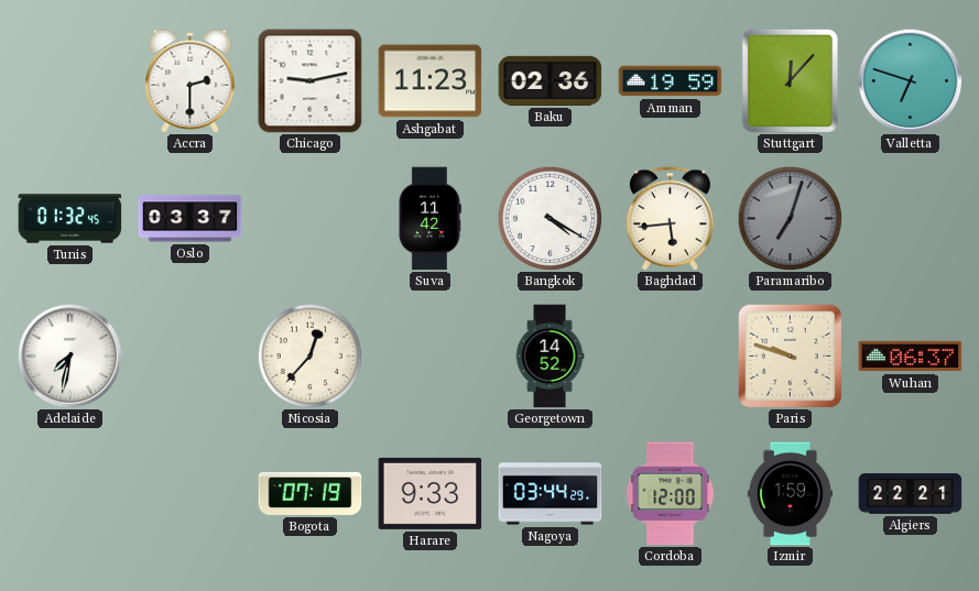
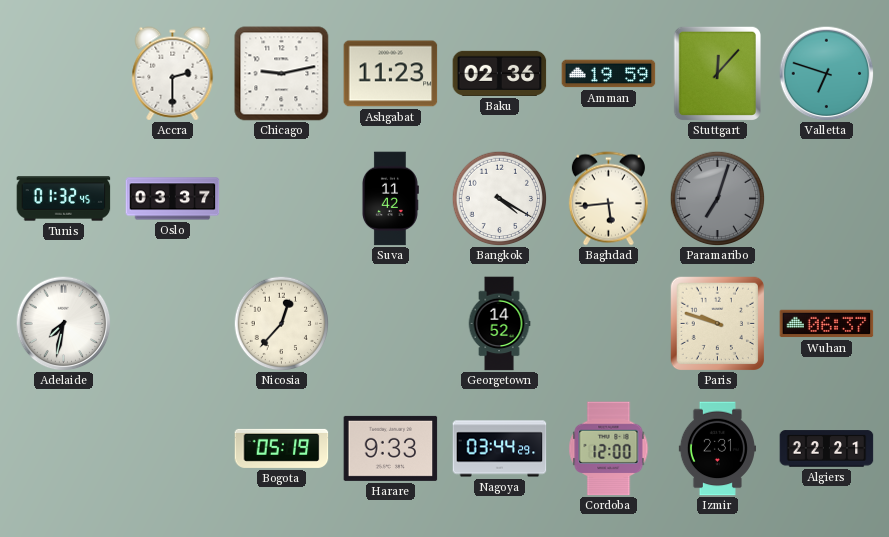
Bogota: 07:19 -> 05:19 (282, 448)
Izmir: 1:59 -> 2:31 (717, 449)
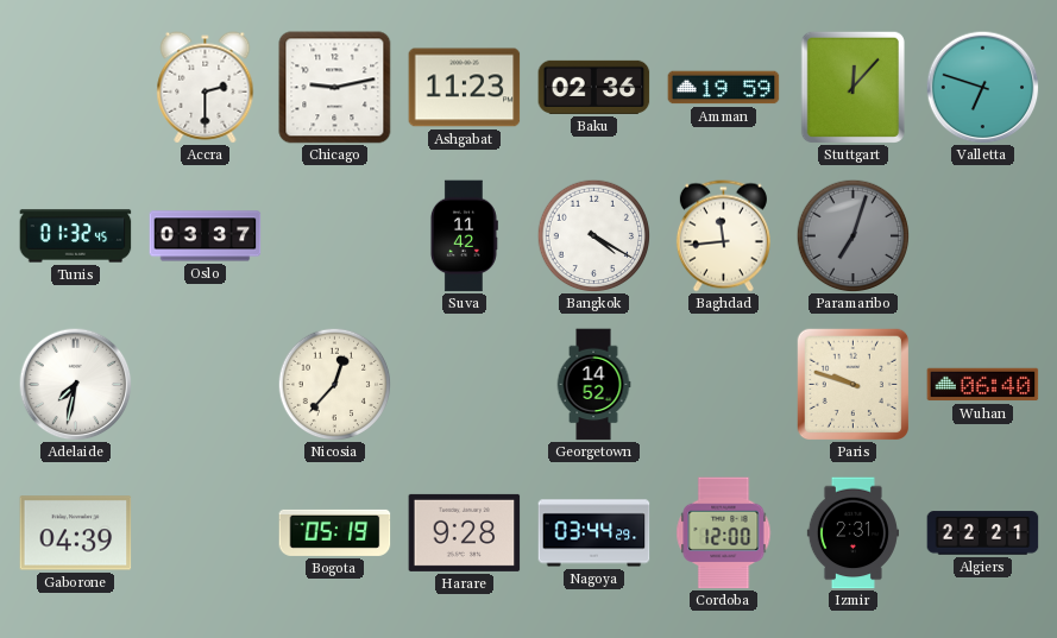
Baghdad: 5:44 -> 11:44 (723, 236)
Wuhan: 06:37 -> 06:40 (983, 385)
Gaborone: none -> 04:39 (76, 533)
Harare: 9:33 -> 9:28 (465, 532)
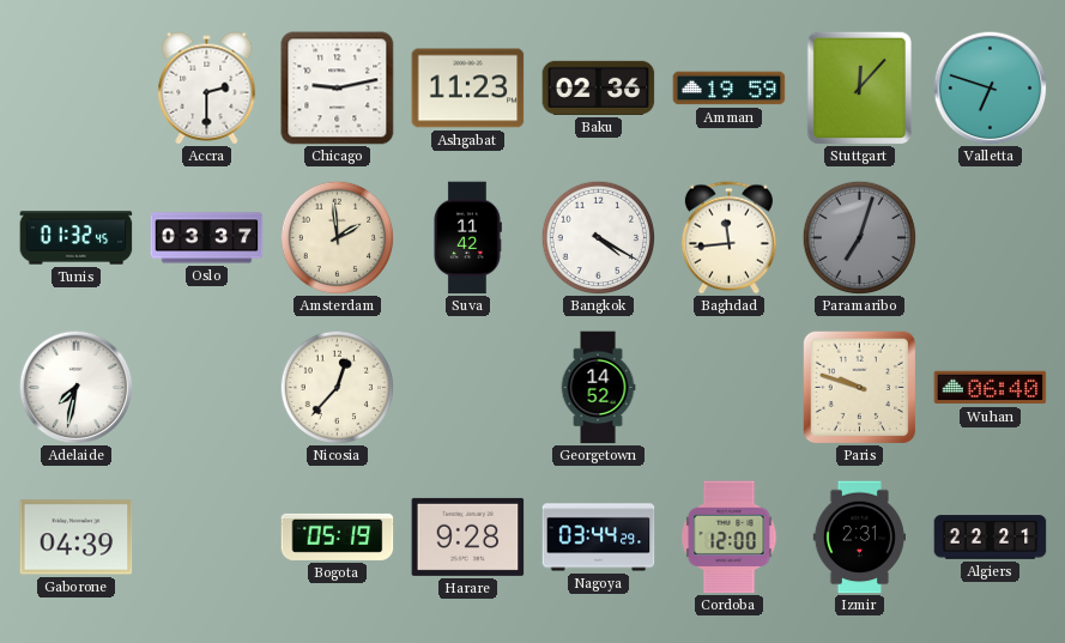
Amsterdam: none -> 1:59 (337, 237)
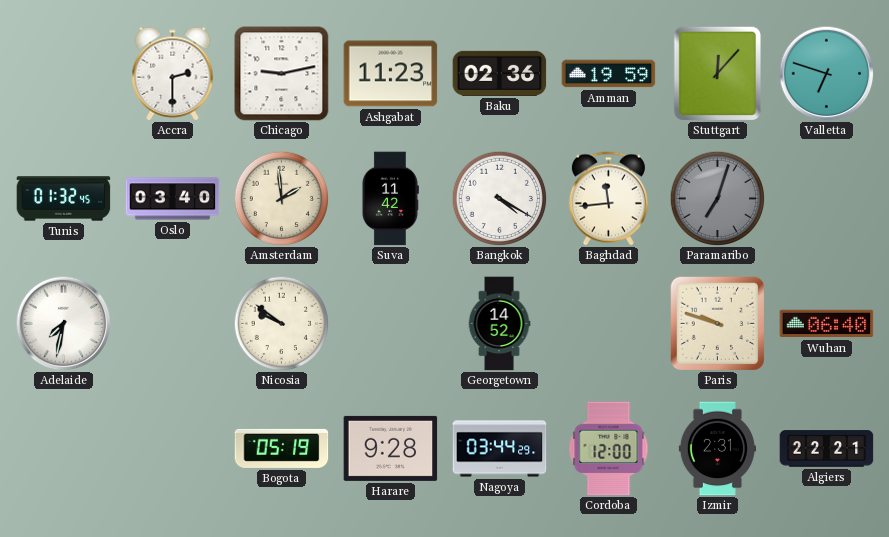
Oslo: 03:37 -> 03:40 (173, 199)
Nicosia: 12:37 -> 9:51 (281, 323)
Gaborone: 04:39 -> none (77, 538)
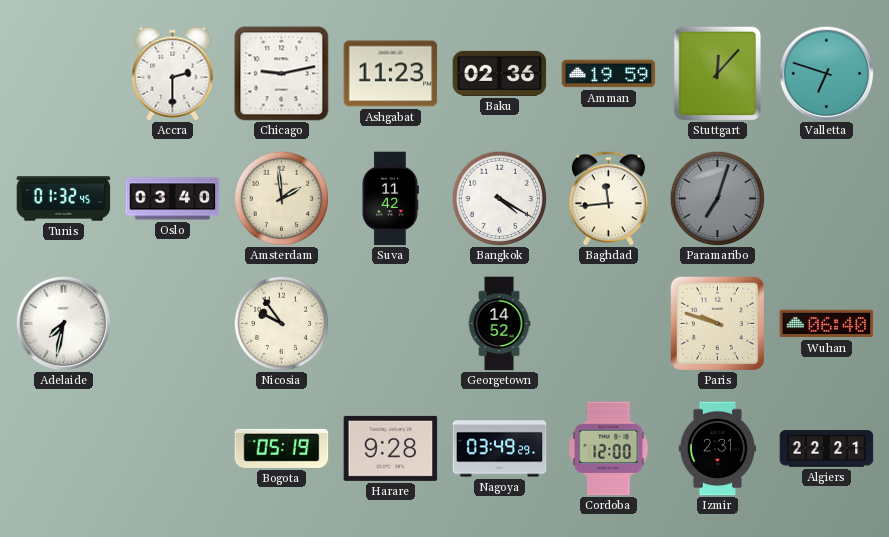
Nicosia: 9:51 -> 9:54 (281, 323)
Nagoya: 03:44 -> 03:49 (500, 449)
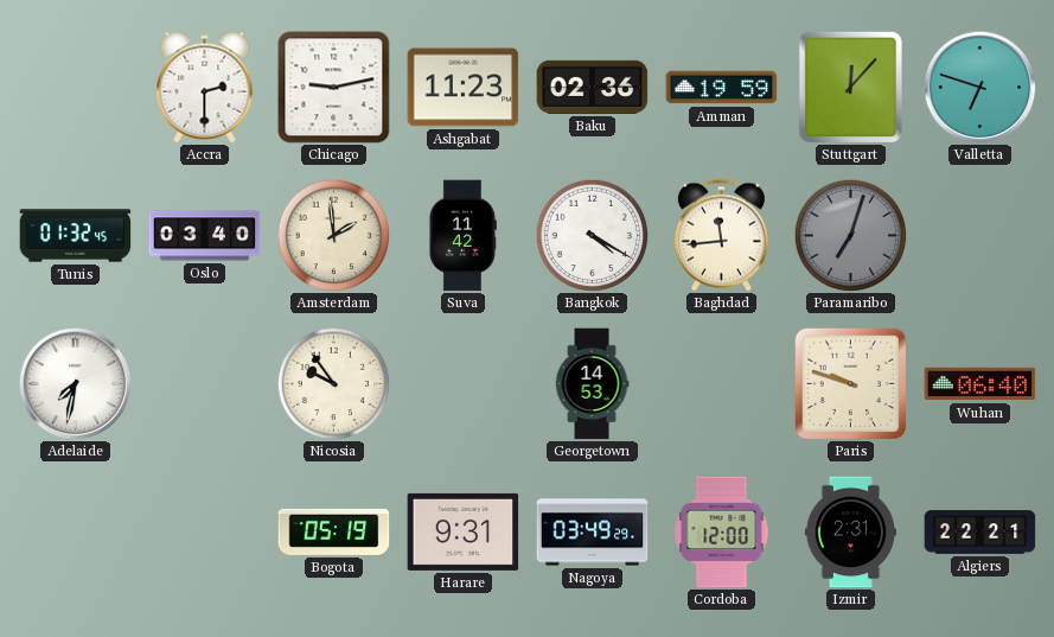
Georgetown: 14:52 -> 14:53 (592, 384)
Harare: 9:28 -> 9:31 (464, 531)
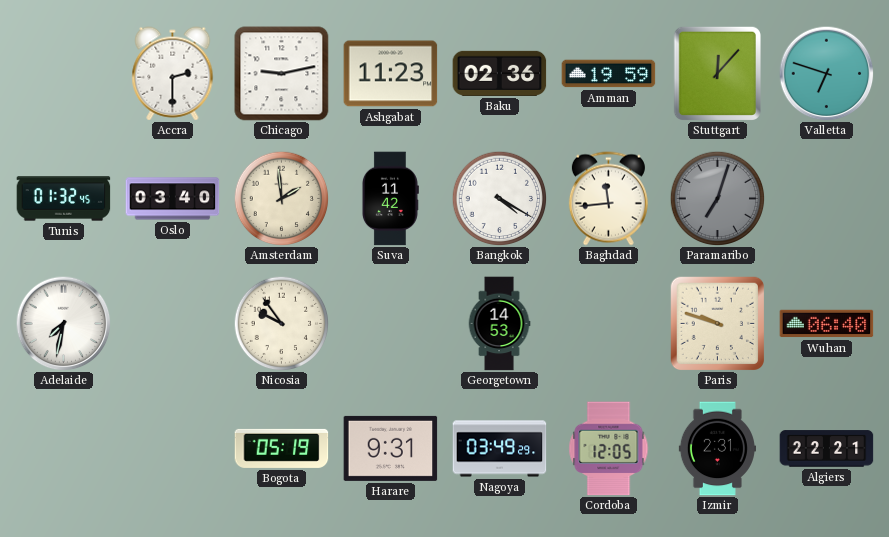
Cordoba: 12:00 -> 12:05 (609, 449)
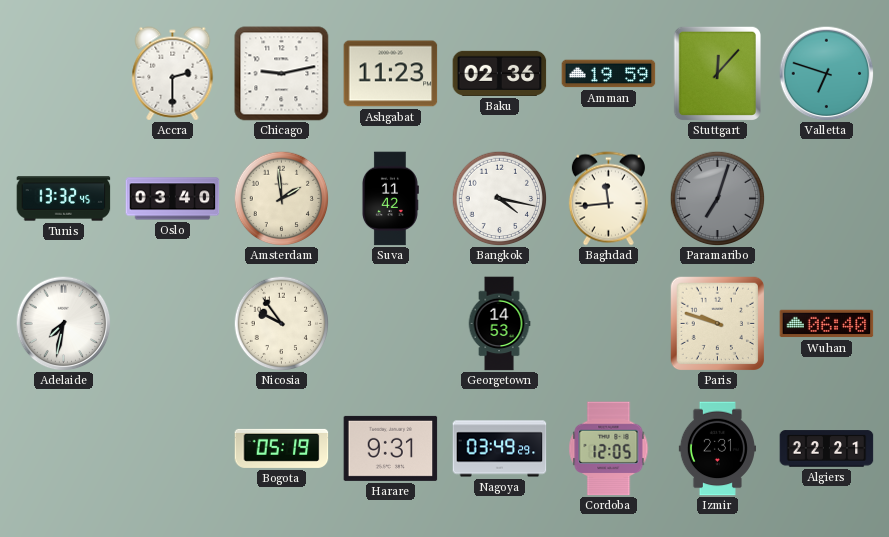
Tunis: 01:32 -> 13:32 (64, 199)
Bangkok: 4:20 -> 4:17 (499, 198)
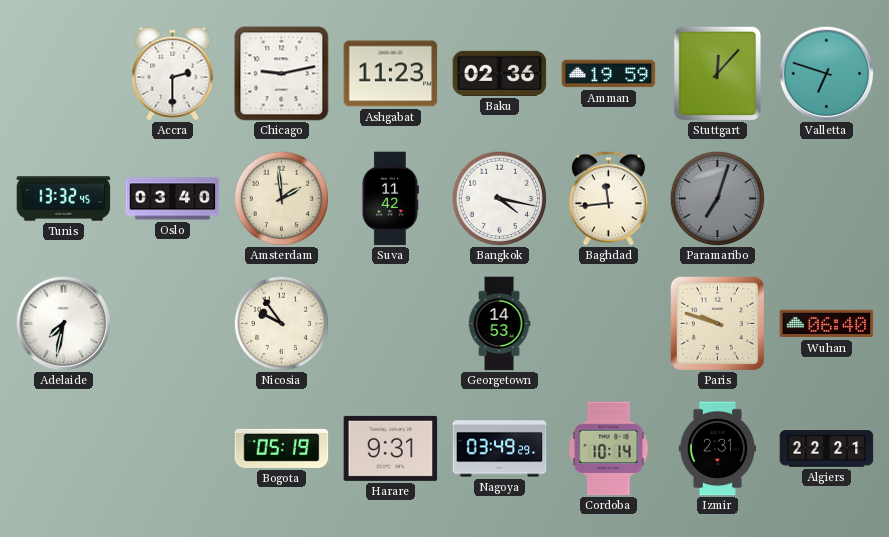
Cordoba: 12:05 -> 10:14 (609, 449)
